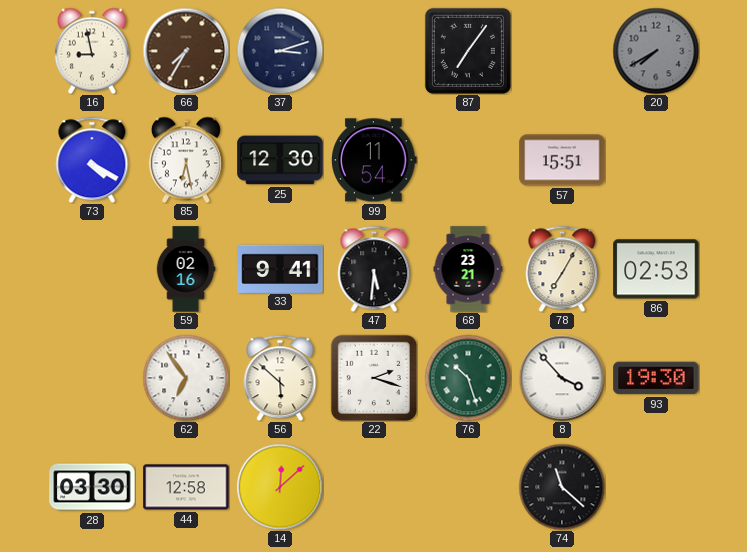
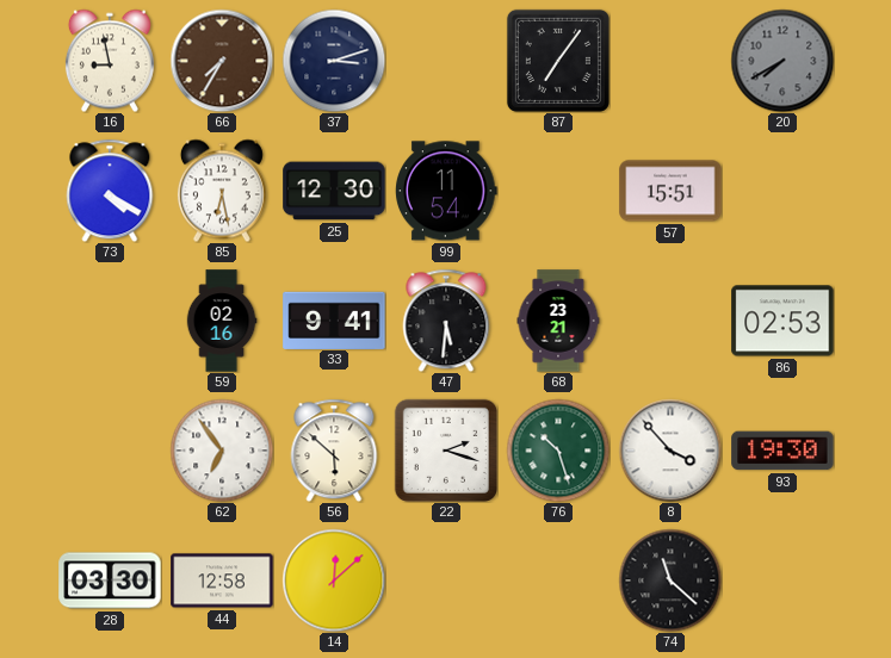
78: 7:05 -> none (562, 269)
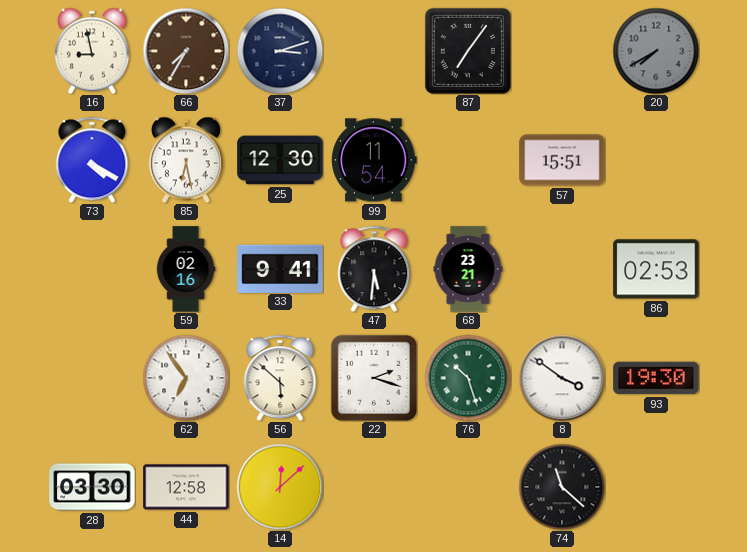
8: 3:53 -> 3:51 (562, 378)
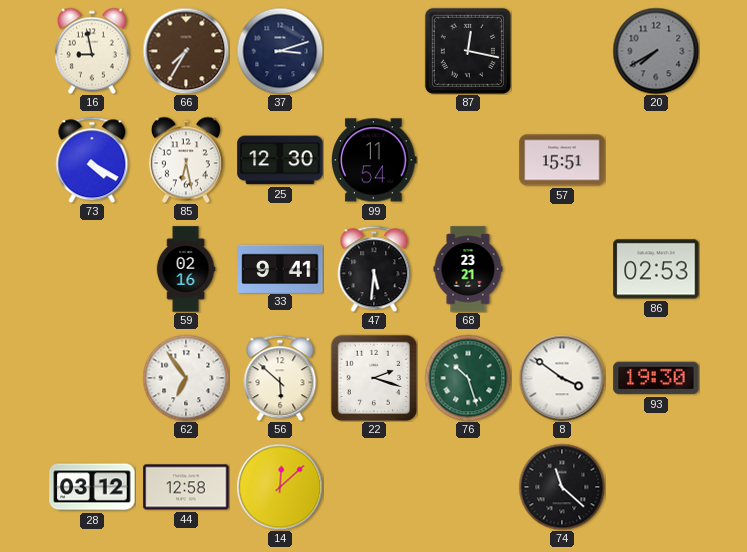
87: 7:06 -> 12:17 (468, 51)
28: 03:30 -> 03:12 (92, 487)
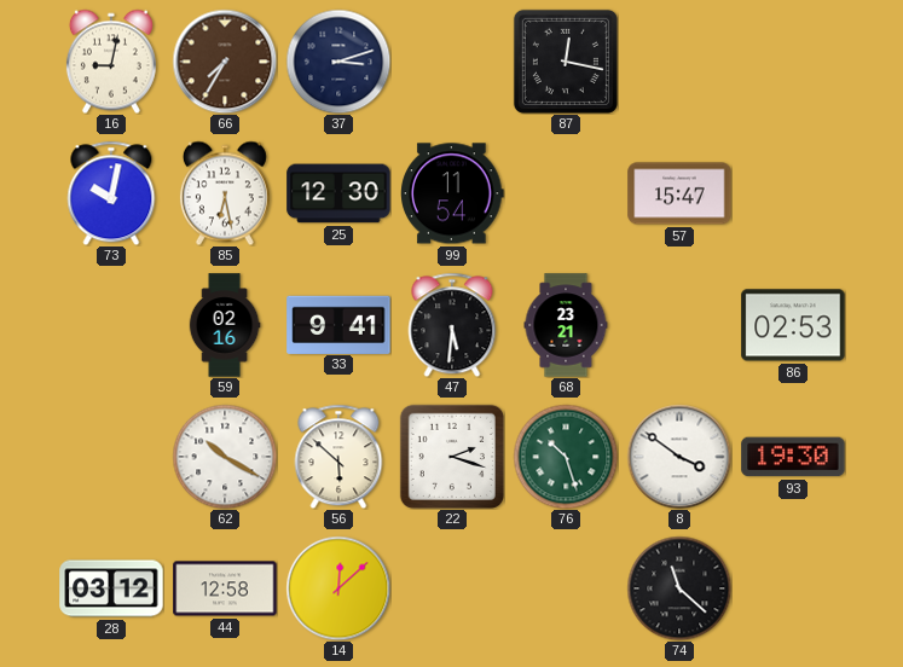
16: 8:58 -> 9:02 (111, 62)
20: 7:40 -> none (656, 51)
73: 4:20 -> 10:02 (111, 193)
57: 15:51 -> 15:47 (679, 193)
62: 6:54 -> 10:20 (225, 457)
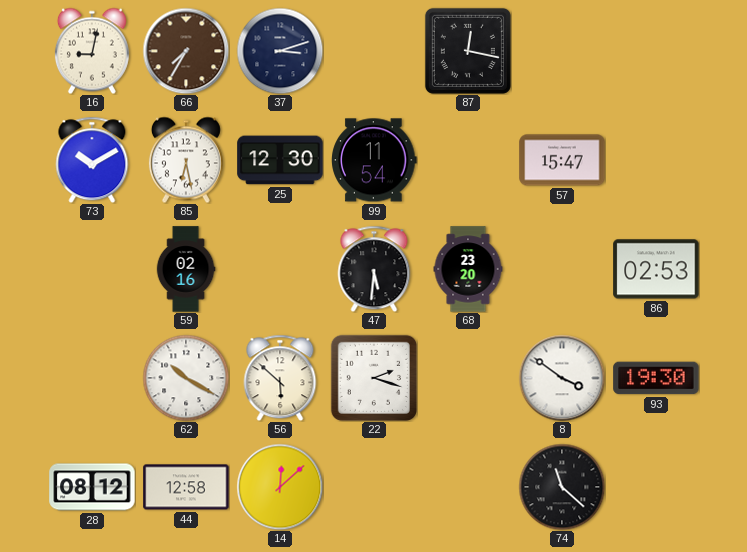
73: 10:02 -> 10:10 (92, 160)
33: 9:41 -> none (338, 324)
68: 23:21 -> 23:20 (468, 269)
76: 10:27 -> none (566, 457)
28: 03:12 -> 08:12 (92, 487)
